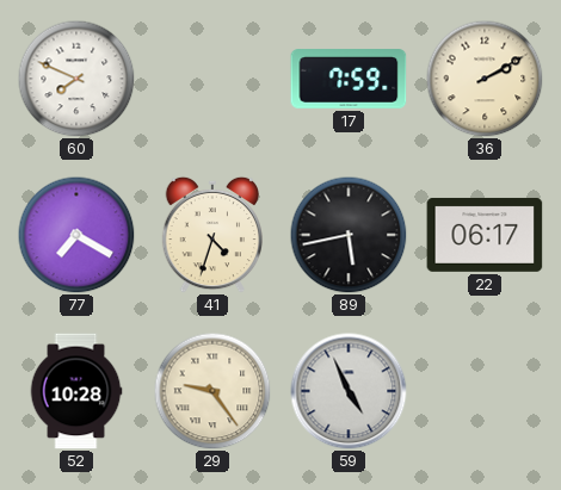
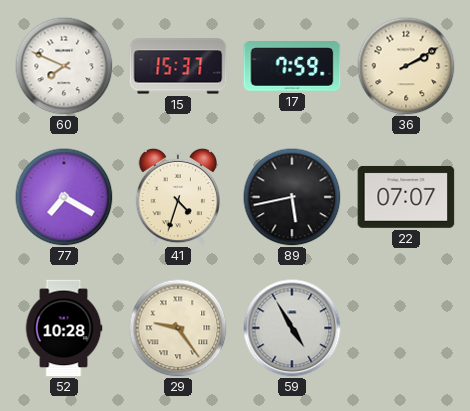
15: none -> 15:37 (178, 66)
22: 06:17 -> 07:07 (406, 197)
59: 4:56 -> 4:55 (292, 328)
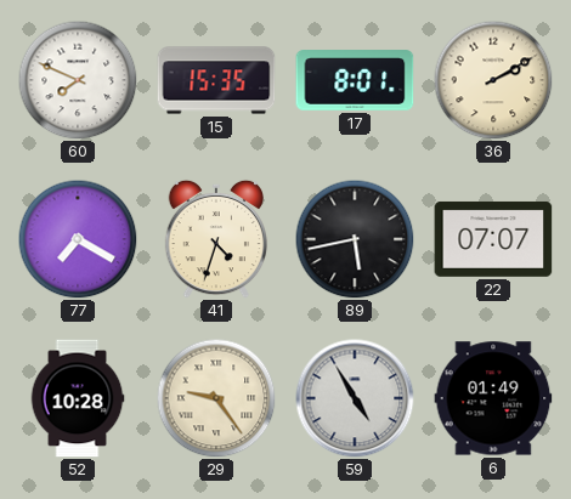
15: 15:37 -> 15:35 (216, 80)
17: 7:59 -> 8:01 (355, 80)
6: none -> 01:49 (493, 398)
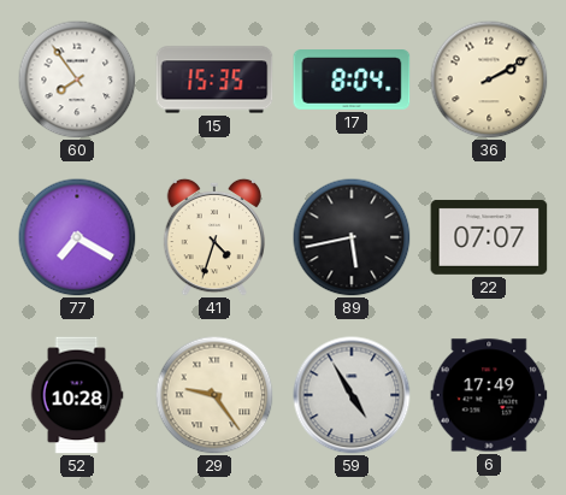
60: 7:49 -> 7:54 (77, 79)
17: 8:01 -> 8:04 (352, 79)
6: 01:49 -> 17:49 (489, 395)
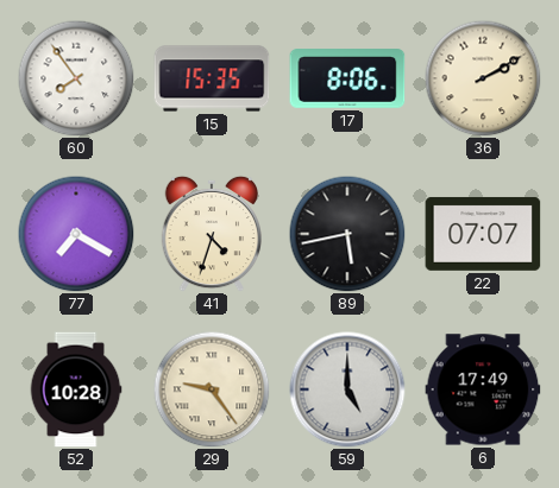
17: 8:04 -> 8:06 (347, 78)
59: 4:55 -> 5:00 (347, 389)
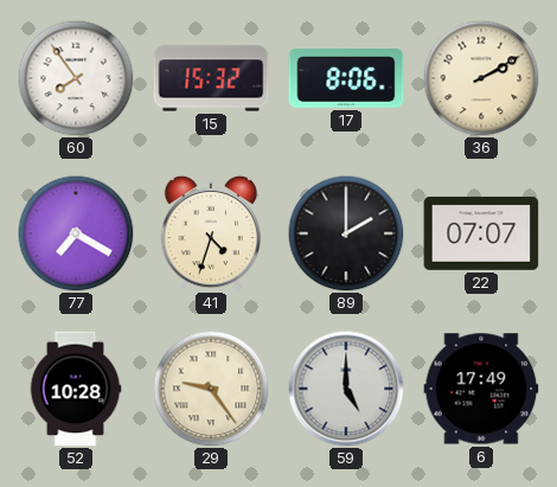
15: 15:35 -> 15:32 (211, 78)
89: 5:43 -> 2:00 (346, 233)
